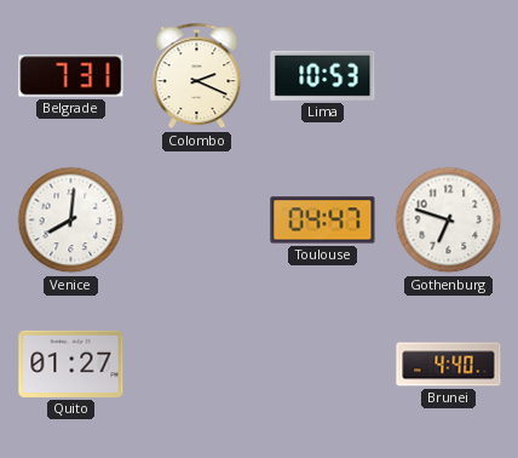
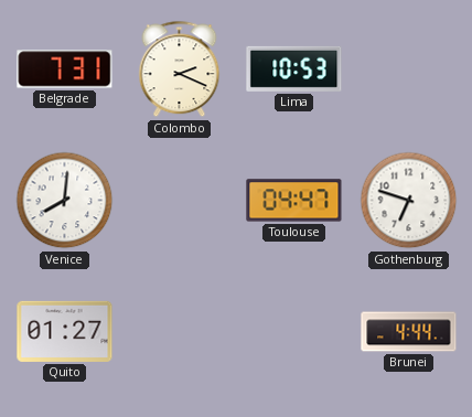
Brunei: 4:40 -> 4:44 (409, 332)
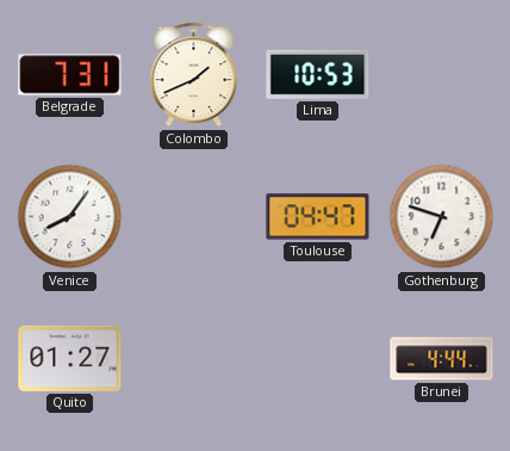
Colombo: 2:19 -> 1:41 (194, 75)
Venice: 8:01 -> 8:06 (70, 217)
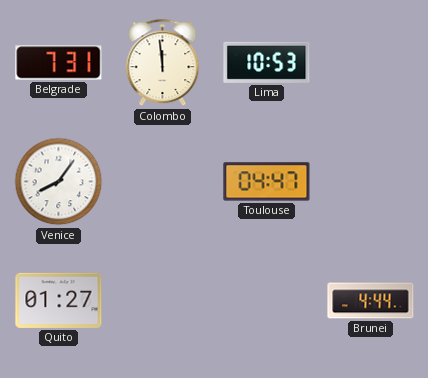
Colombo: 1:41 -> 11:59 (163, 63)
Gothenburg: 6:48 -> none (442, 217)
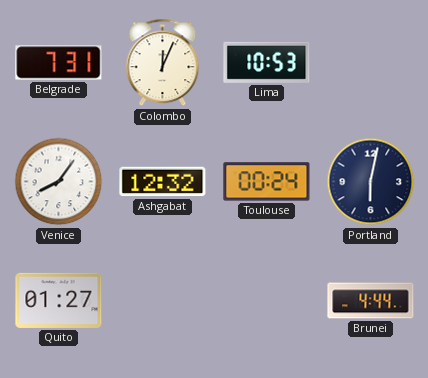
Colombo: 11:59 -> 12:04 (163, 63)
Ashgabat: none -> 12:32 (163, 182)
Toulouse: 04:47 -> 00:24 (267, 182)
Portland: none -> 6:02 (371, 182)
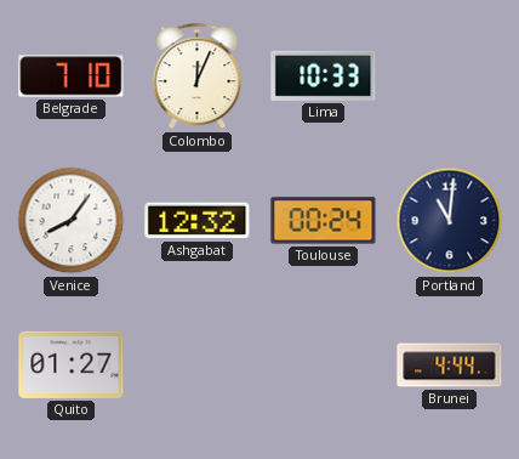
Belgrade: 7:31 -> 7:10 (72, 76)
Lima: 10:53 -> 10:33 (324, 75)
Portland: 6:02 -> 11:01 (450, 221)
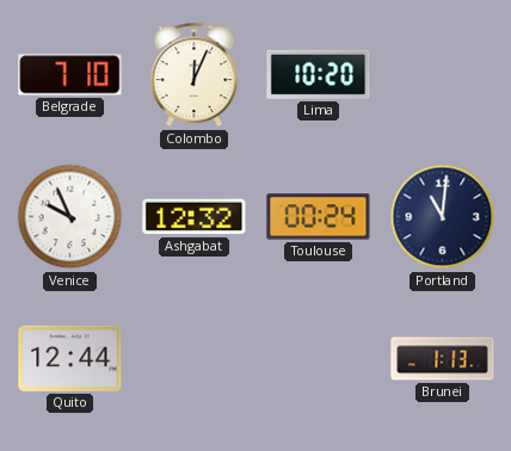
Lima: 10:33 -> 10:20 (319, 74)
Venice: 8:06 -> 9:56 (70, 217)
Quito: 01:27 -> 12:44 (70, 358)
Brunei: 4:44 -> 1:13 (443, 359)
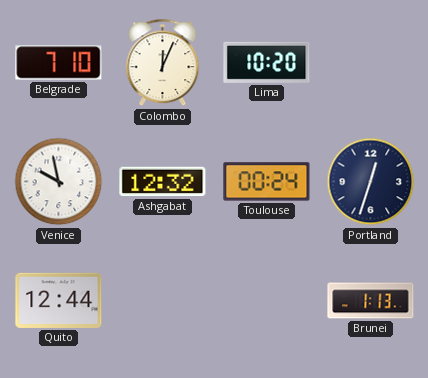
Venice: 9:56 -> 9:58 (59, 182)
Portland: 11:01 -> 12:33 (371, 182)
